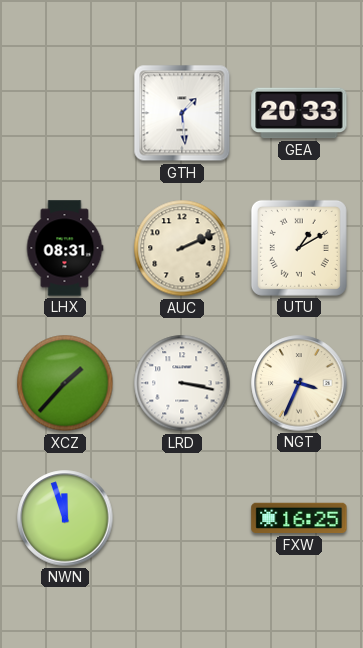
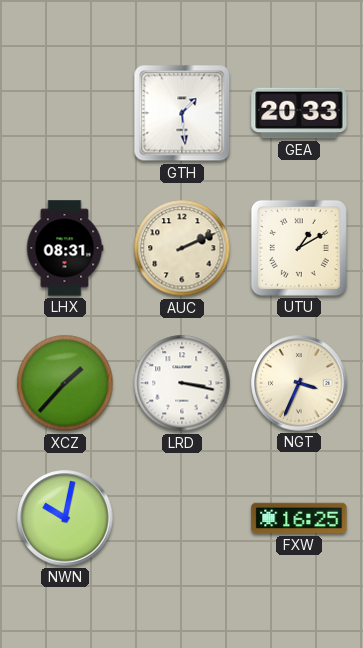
NWN: 11:57 -> 10:02 (65, 518)
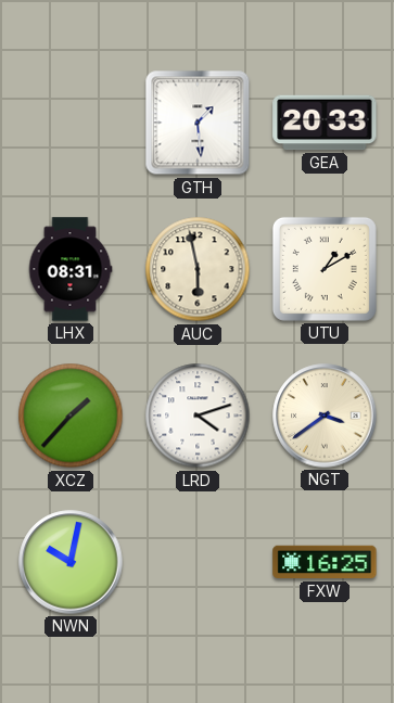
AUC: 2:11 -> 5:58 (198, 269)
LRD: 3:17 -> 4:12 (198, 416)
NGT: 3:34 -> 3:39 (325, 416)
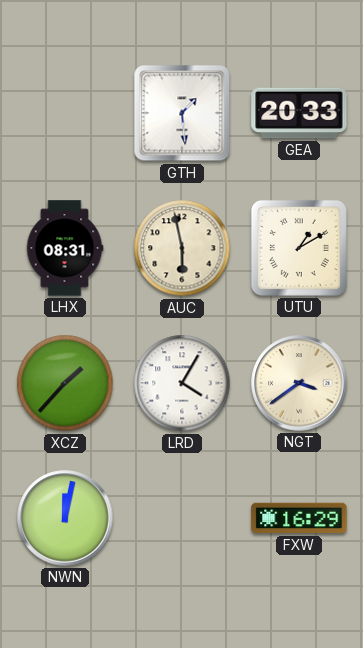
LRD: 4:12 -> 4:05 (182, 383)
NWN: 10:02 -> 12:02 (65, 518)
FXW: 16:25 -> 16:29 (299, 518)
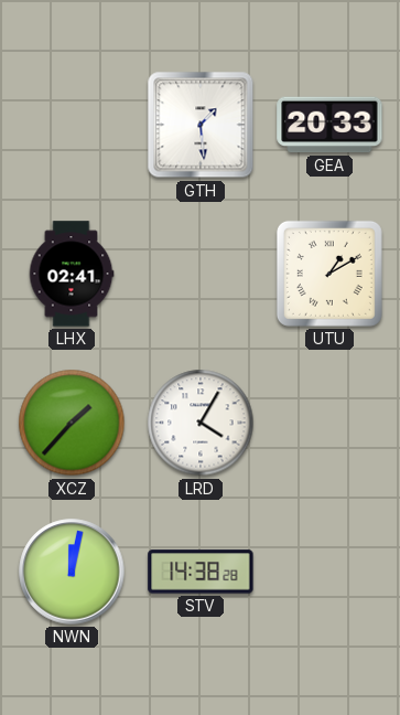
LHX: 08:31 -> 02:41 (72, 274)
AUC: 5:58 -> none (182, 248)
NGT: 3:39 -> none (299, 383)
STV: none -> 14:38 (201, 572)
FXW: 16:29 -> none (299, 518)
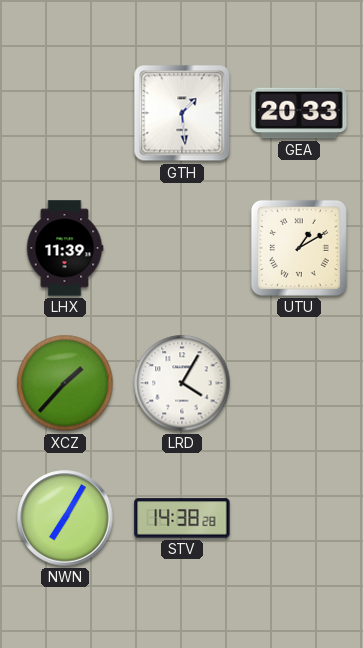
LHX: 02:41 -> 11:39 (65, 248)
NWN: 12:02 -> 7:05 (65, 518)
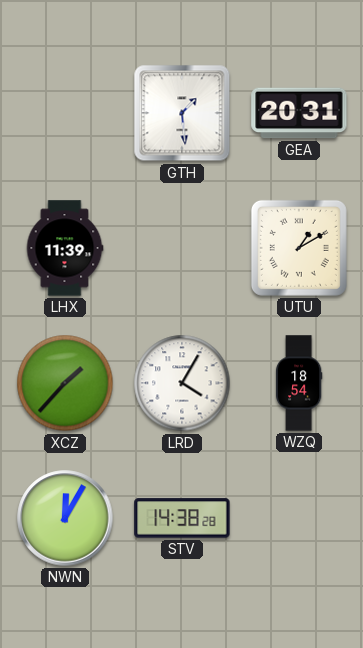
GEA: 20:33 -> 20:31 (299, 113)
WZQ: none -> 18:54 (299, 383)
NWN: 7:05 -> 12:05 (65, 518)
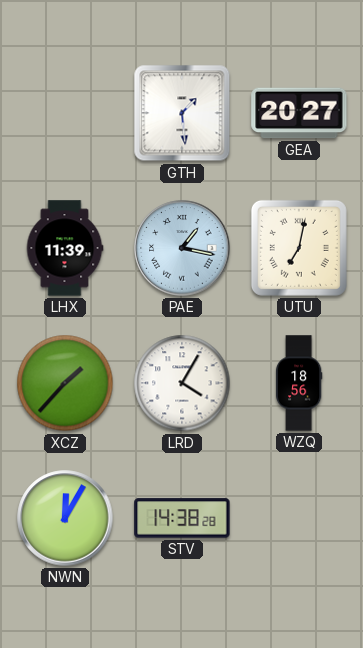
GEA: 20:31 -> 20:27 (299, 113)
PAE: none -> 1:17 (182, 248)
UTU: 1:10 -> 7:02 (299, 248)
WZQ: 18:54 -> 18:56 (299, 383)
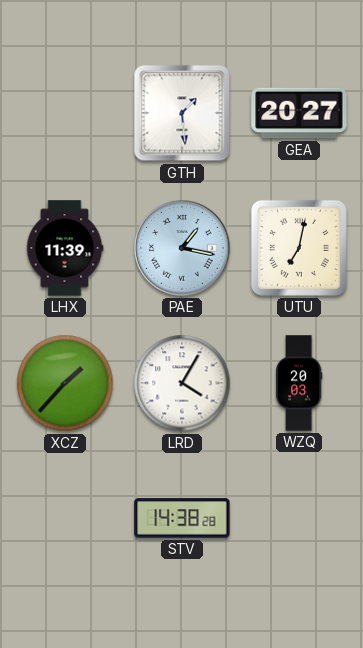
WZQ: 18:56 -> 20:03 (299, 383)
NWN: 12:05 -> none (65, 518)
